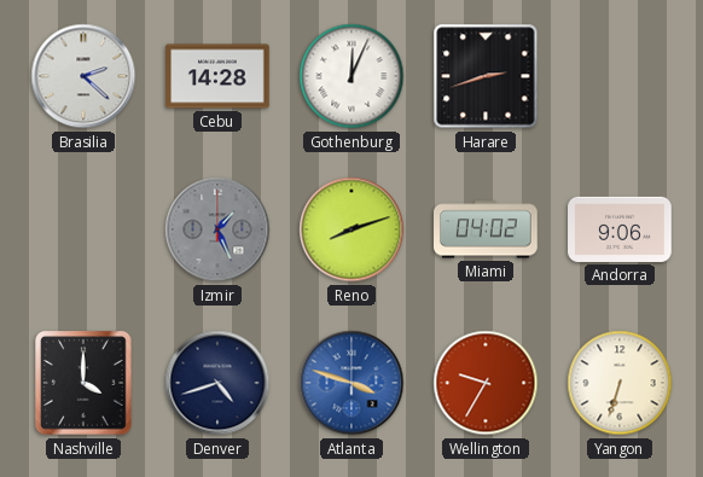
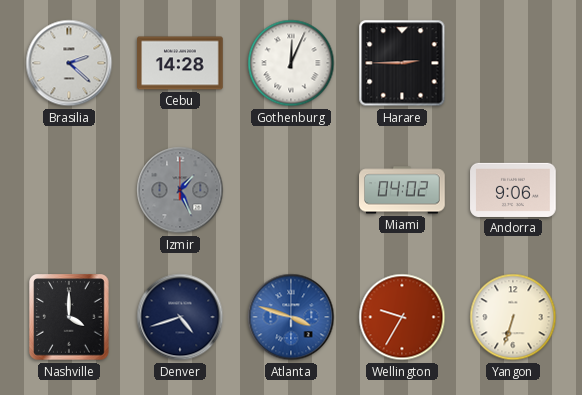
Harare: 2:42 -> 2:45 (402, 63)
Reno: 8:12 -> none (351, 229)
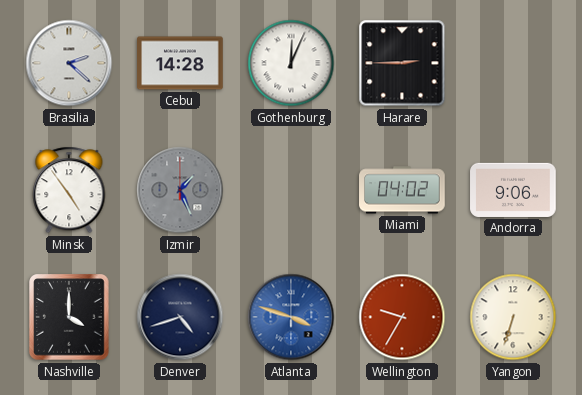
Minsk: none -> 4:54 (69, 190)
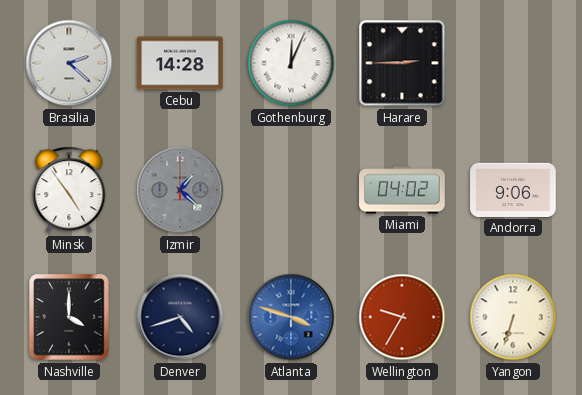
Izmir: 1:26 -> 1:22 (180, 190)
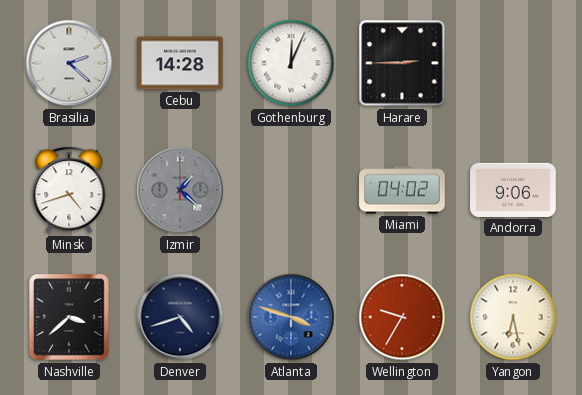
Minsk: 4:54 -> 4:42 (69, 190)
Nashville: 4:00 -> 3:38 (69, 317)
Yangon: 6:33 -> 6:28 (513, 317)
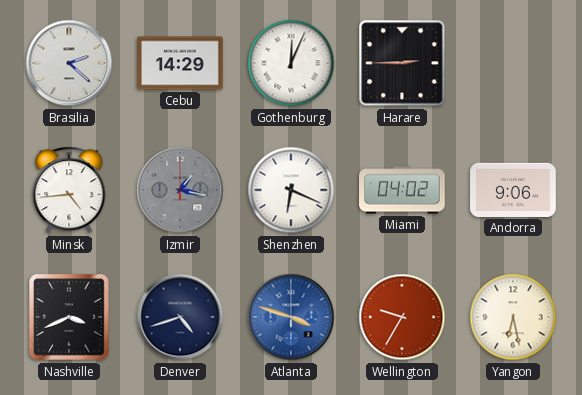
Cebu: 14:28 -> 14:29 (180, 63)
Minsk: 4:42 -> 4:44 (69, 190)
Izmir: 1:22 -> 1:17 (180, 190)
Shenzhen: none -> 6:19 (291, 190)
Nashville: 3:38 -> 3:41 (69, 317)
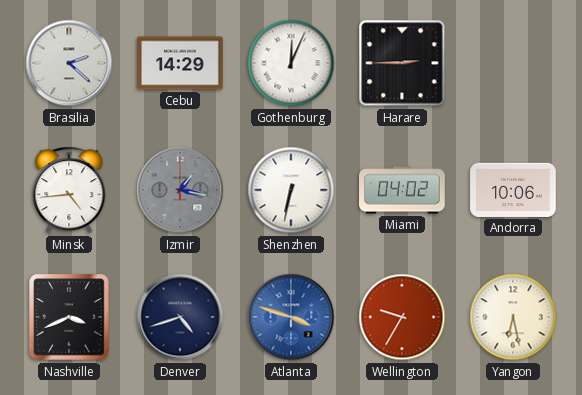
Shenzhen: 6:19 -> 6:32 (291, 190)
Andorra: 9:06 -> 10:06 (513, 190)
